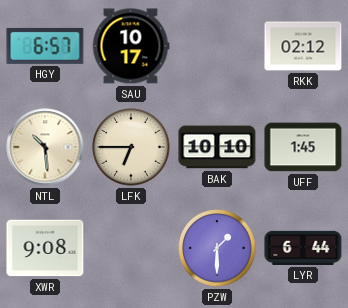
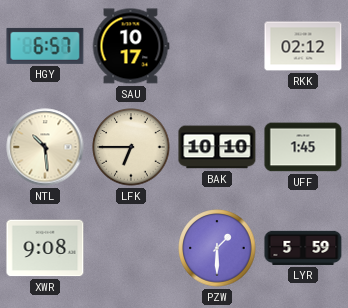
LYR: 6:44 -> 5:59 (303, 248)
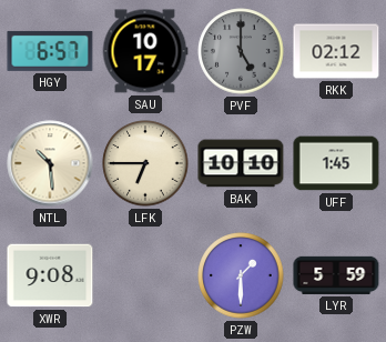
PVF: none -> 5:00 (241, 51)
